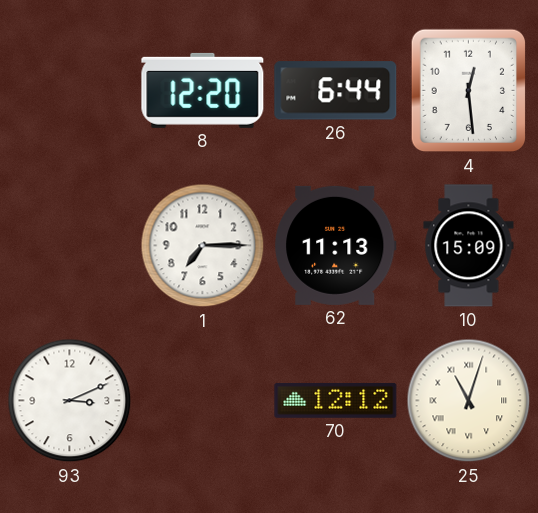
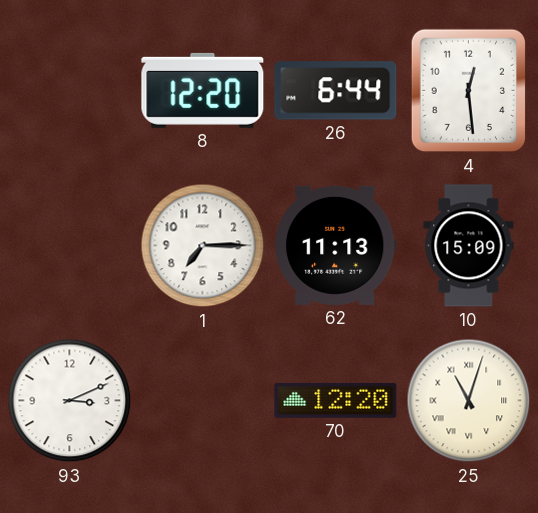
70: 12:12 -> 12:20 (336, 400)
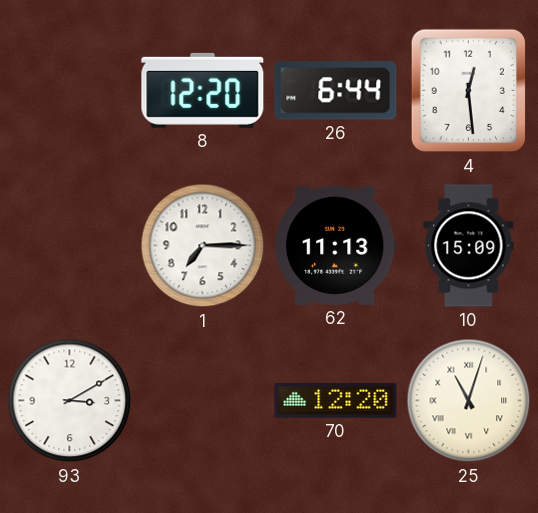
93: 3:11 -> 3:10 (70, 401)
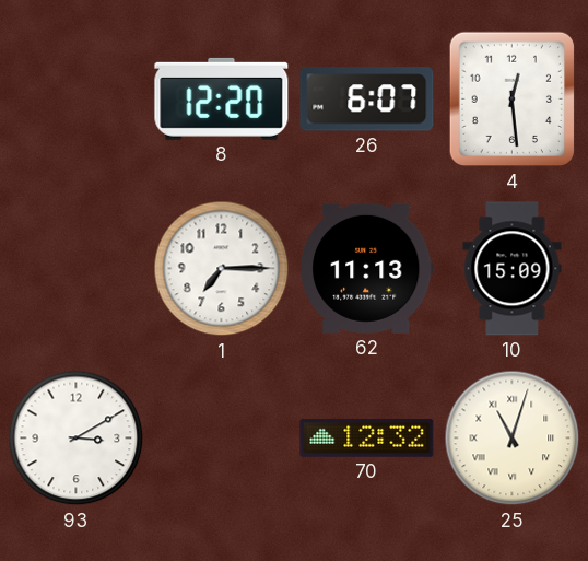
26: 6:44 -> 6:07 (367, 100)
70: 12:20 -> 12:32 (367, 437)
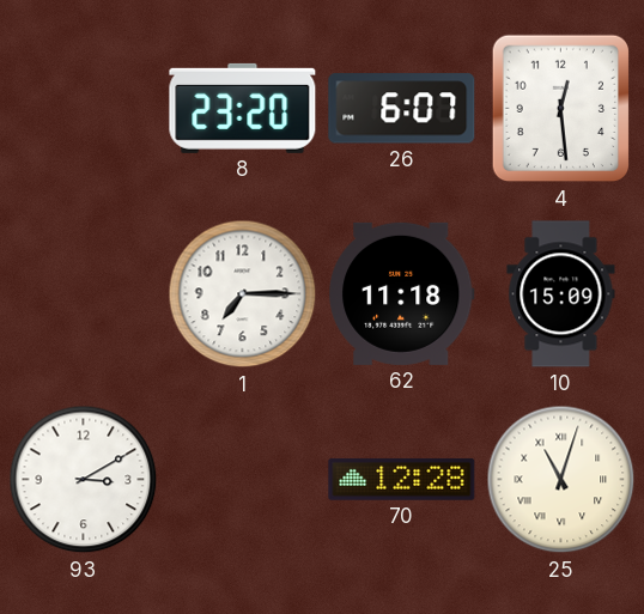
8: 12:20 -> 23:20 (243, 108)
62: 11:13 -> 11:18 (402, 293)
70: 12:32 -> 12:28 (402, 479)
